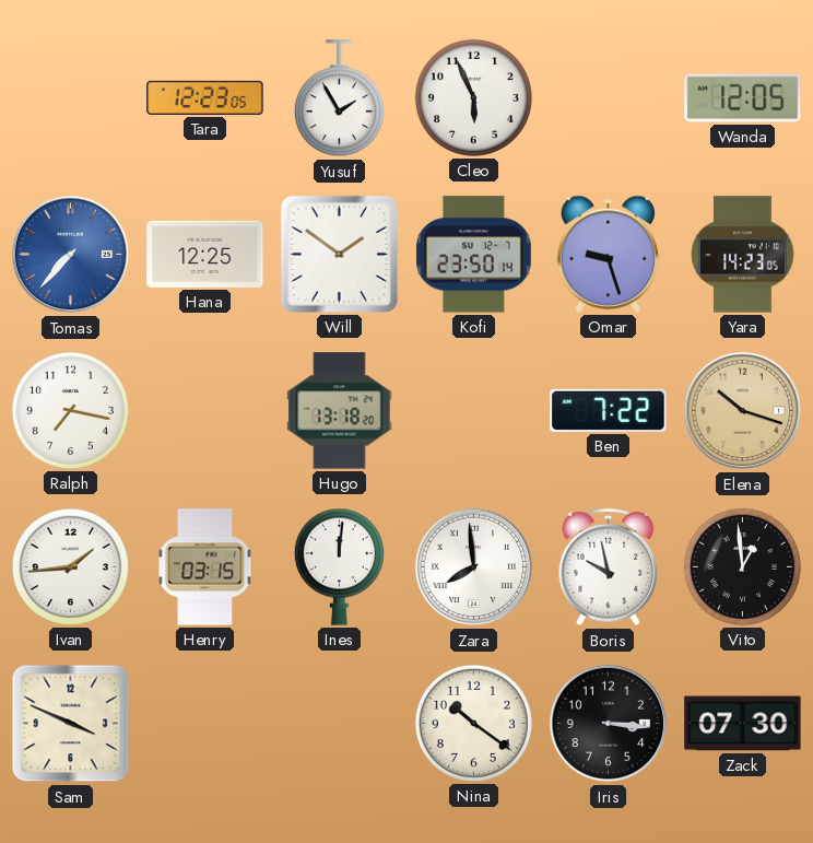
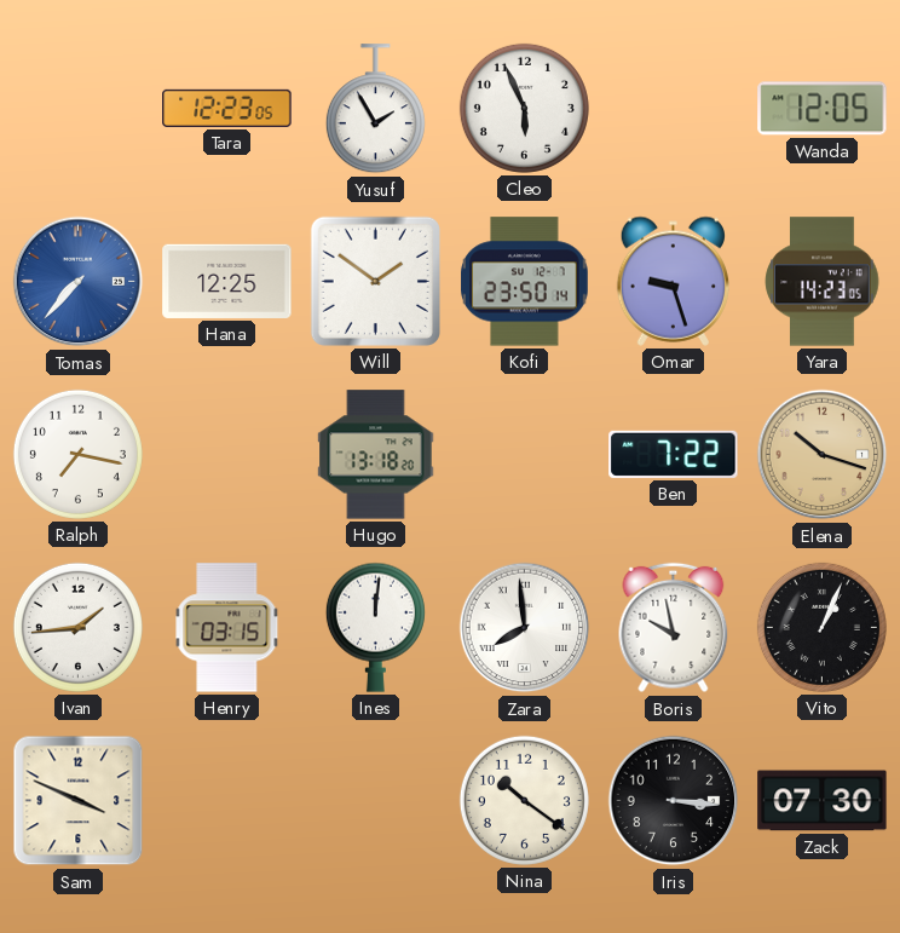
Vito: 12:59 -> 1:04 (821, 627)
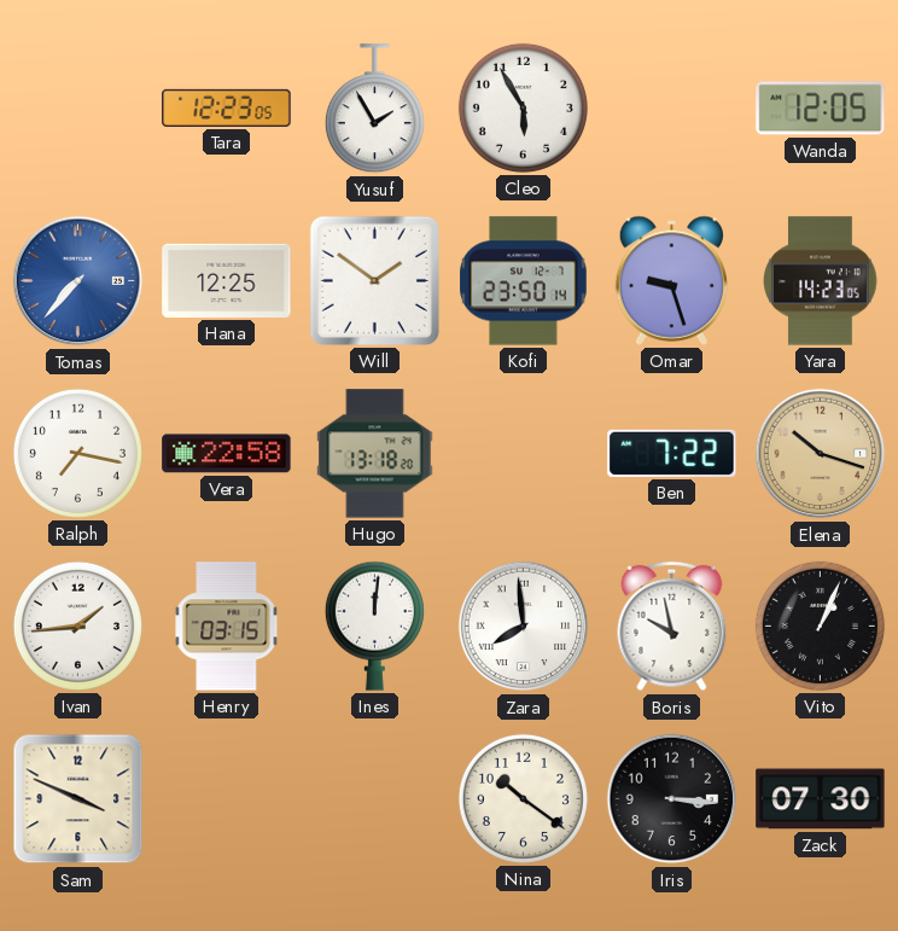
Cleo: 5:56 -> 5:55 (523, 107)
Vera: none -> 22:58 (227, 454)
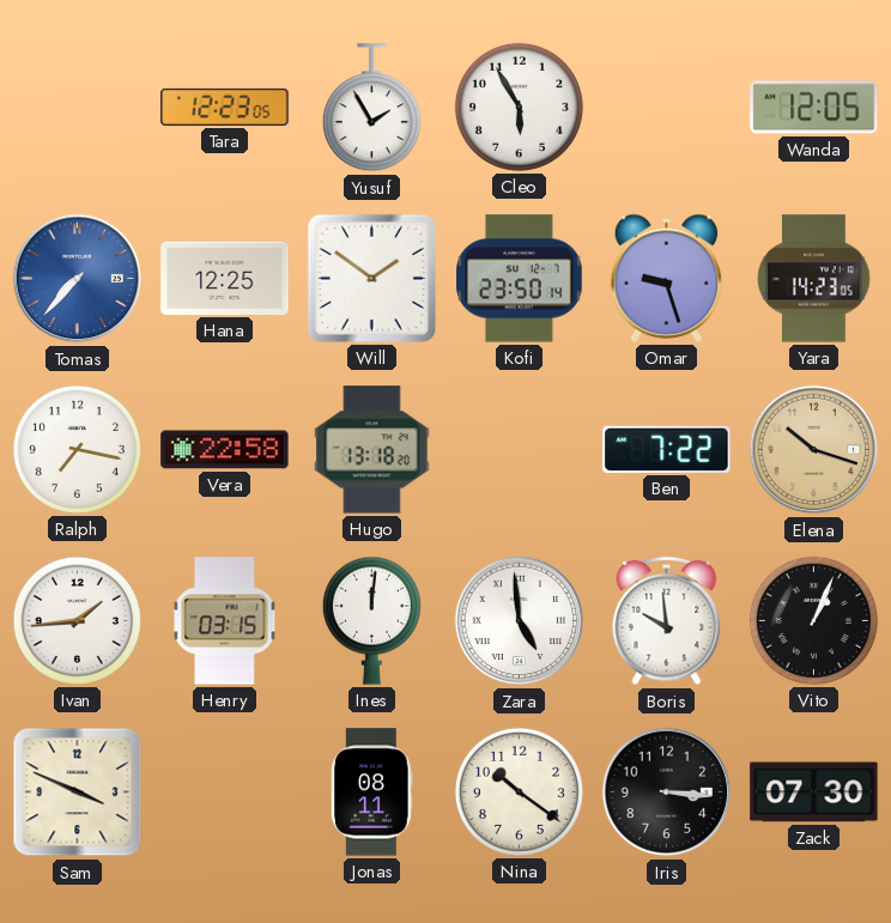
Zara: 7:59 -> 4:59 (520, 621)
Boris: 9:58 -> 9:59 (667, 621)
Jonas: none -> 08:11 (372, 793)
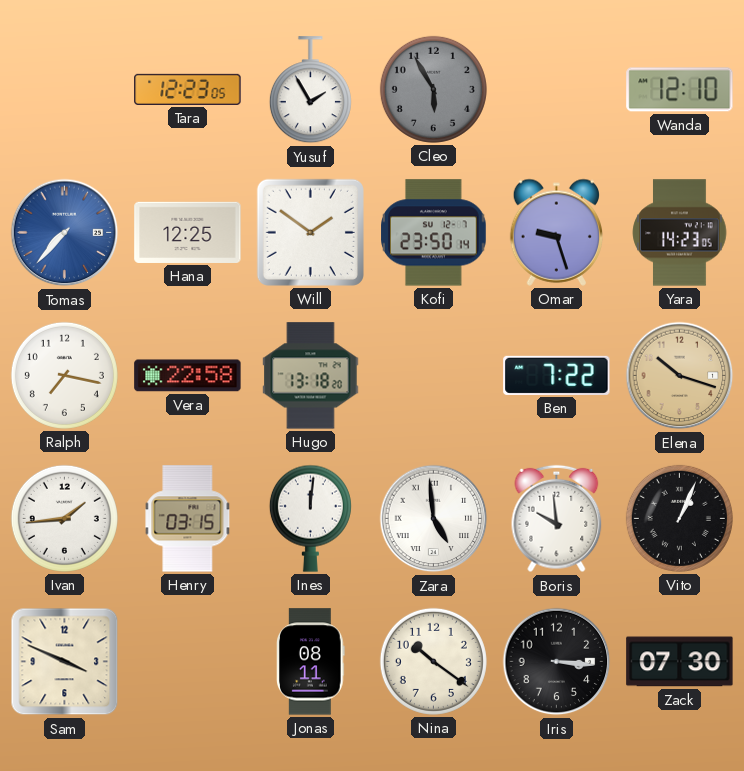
Cleo dial: white -> grey (433, 89)
Wanda: 12:05 -> 12:10 (680, 90)
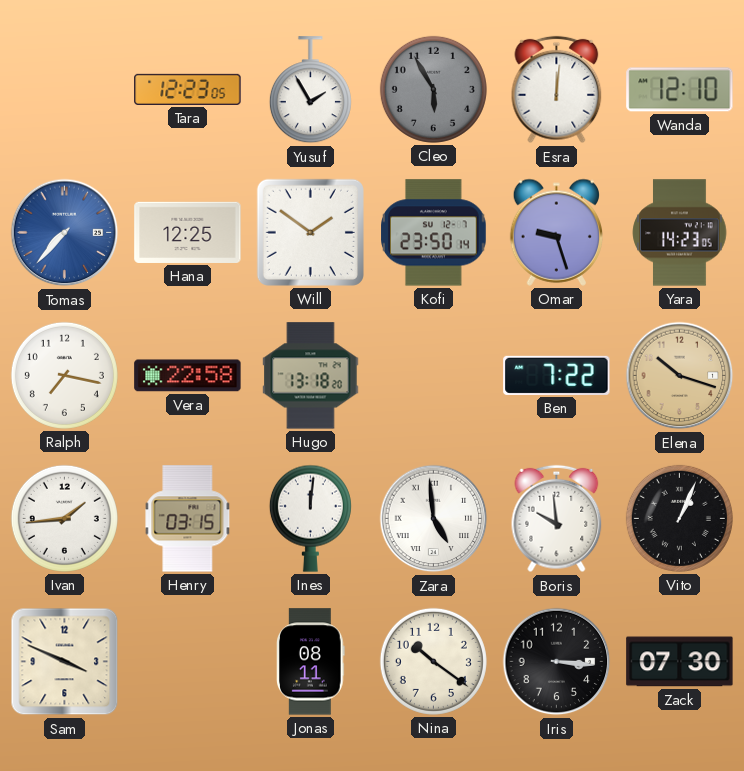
Esra: none -> 12:01 (557, 90)
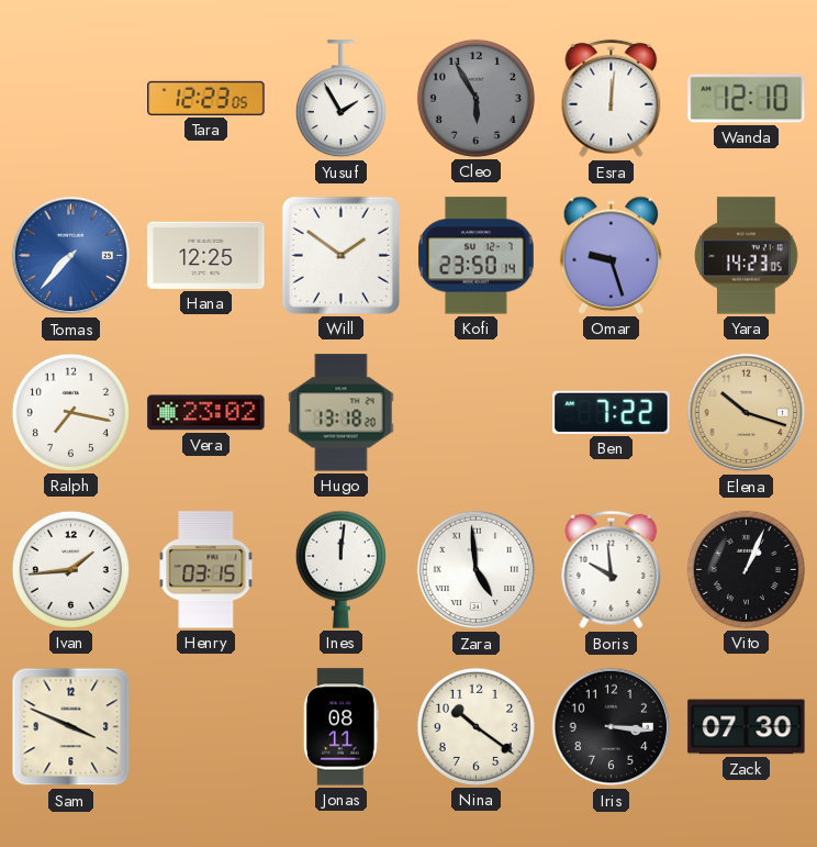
Vera: 22:58 -> 23:02 (206, 413)
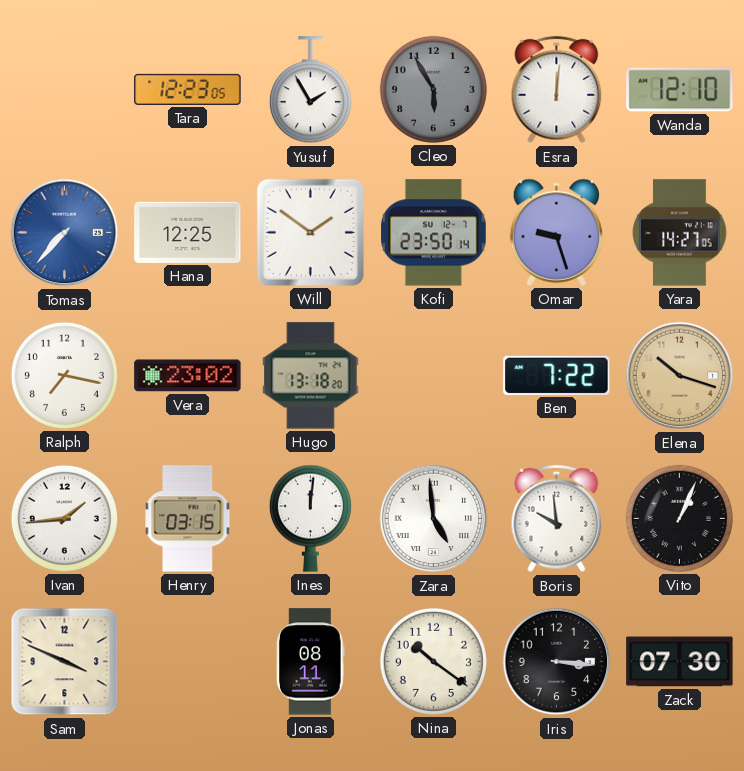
Yara: 14:23 -> 14:27 (680, 233)
